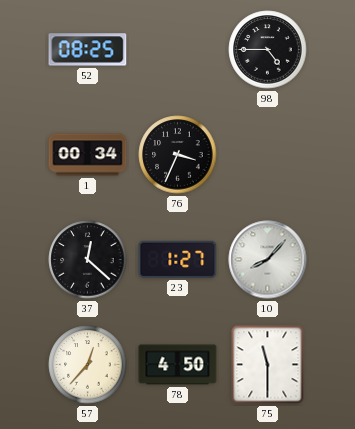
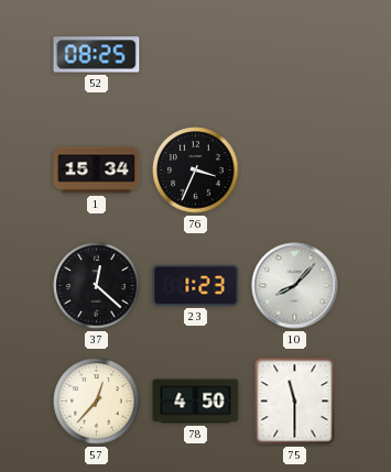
98: 4:45 -> none (268, 50)
1: 00:34 -> 15:34 (97, 171)
23: 1:27 -> 1:23 (196, 285)
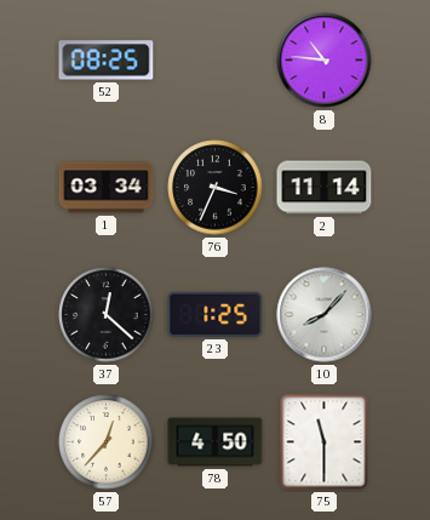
8: none -> 10:46 (325, 61)
1: 15:34 -> 03:34 (107, 188)
2: none -> 11:14 (325, 188)
23: 1:23 -> 1:25 (216, 314)
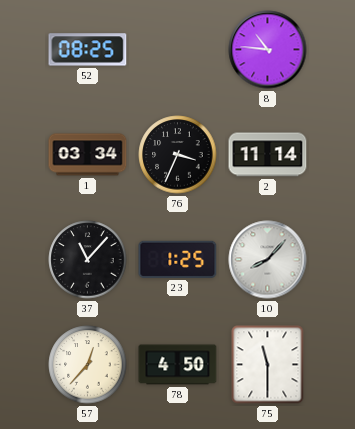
37: 12:22 -> 11:07 (88, 260)
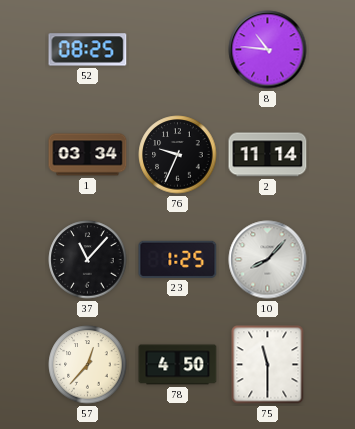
76: 3:34 -> 9:34 (178, 155)
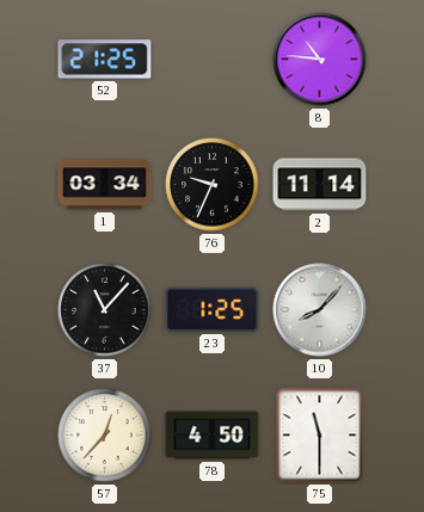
52: 08:25 -> 21:25 (105, 60)
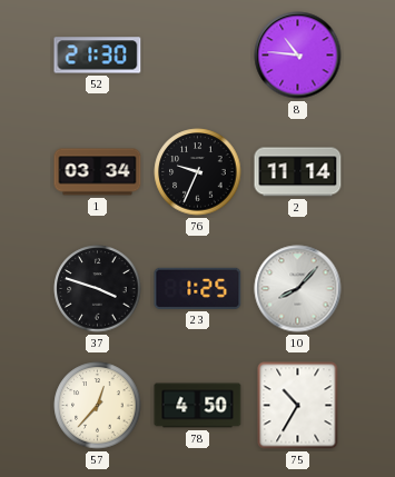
52: 21:25 -> 21:30 (98, 56)
37: 11:07 -> 3:48 (98, 289)
75: 11:30 -> 10:35 (298, 406)
